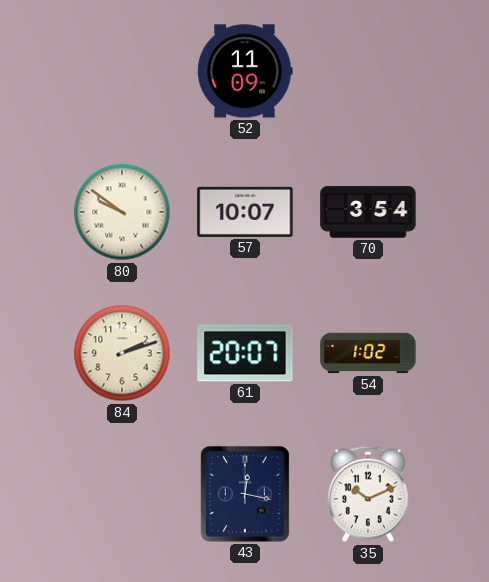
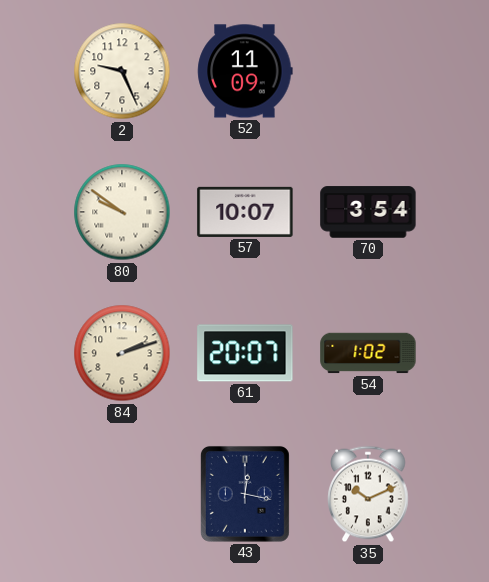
2: none -> 9:26 (122, 71)
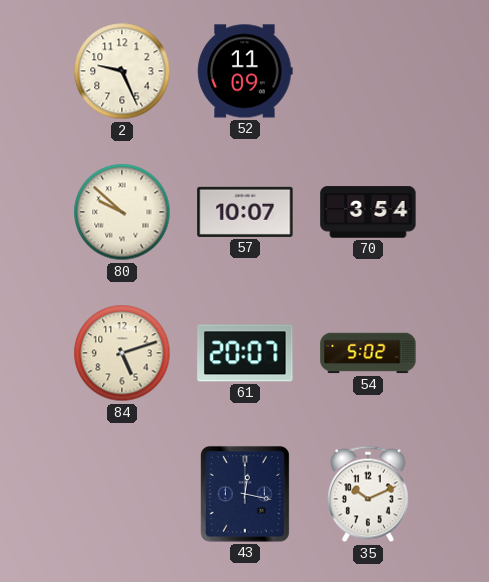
80: 9:51 -> 9:52 (122, 212)
84: 2:12 -> 5:12 (122, 353)
54: 1:02 -> 5:02 (368, 353)
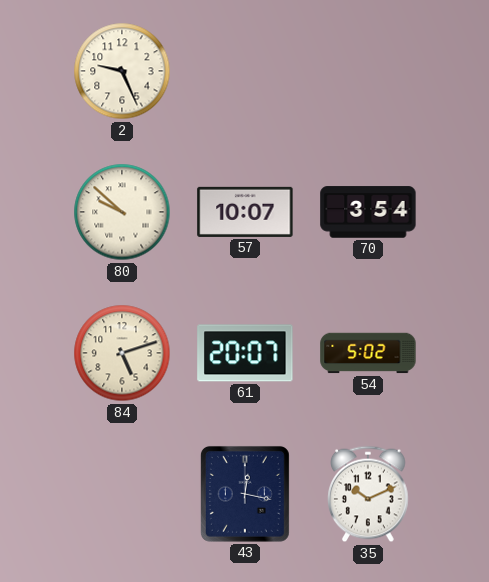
52: 11:09 -> none (245, 71)
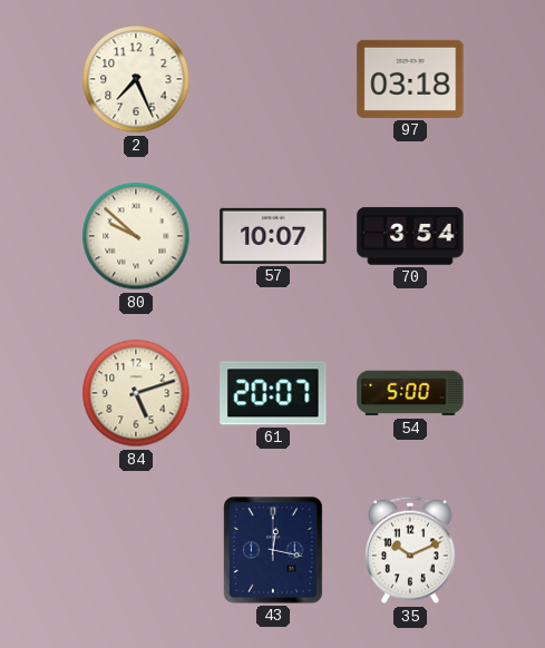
2: 9:26 -> 7:26 (136, 79)
97: none -> 03:18 (410, 79)
54: 5:02 -> 5:00 (410, 393)
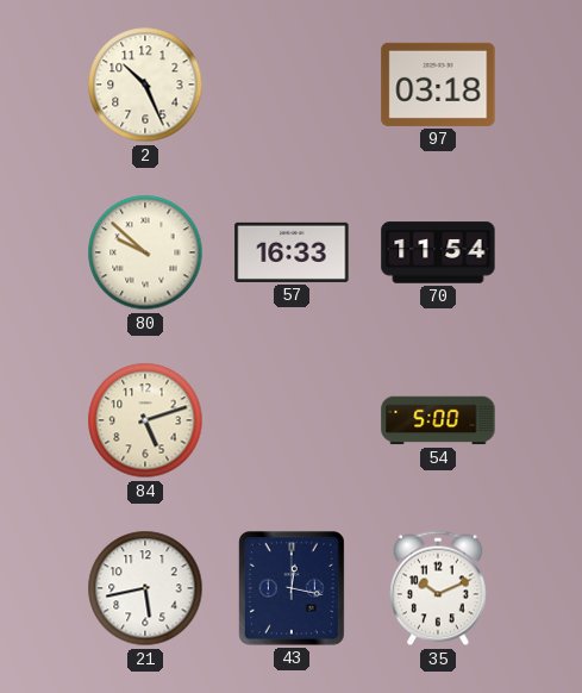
2: 7:26 -> 10:26 (145, 85)
57: 10:07 -> 16:33 (292, 252)
70: 3:54 -> 11:54 (438, 252)
61: 20:07 -> none (273, 393)
21: none -> 5:43 (145, 588)
